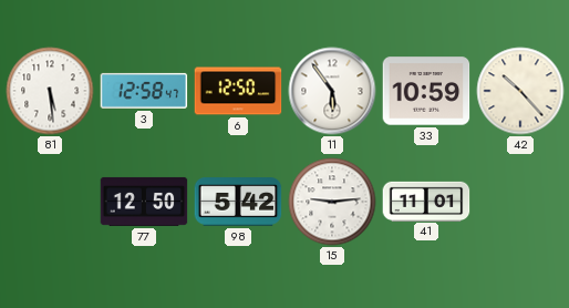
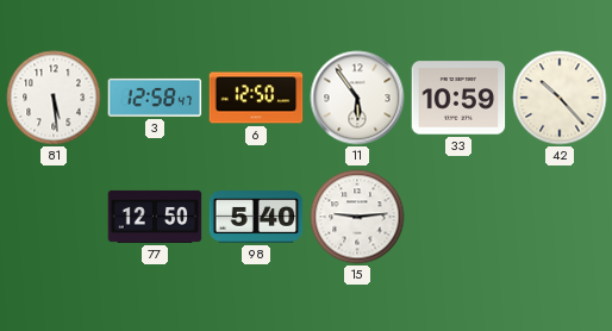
98: 5:42 -> 5:40 (256, 217)
41: 11:01 -> none (426, 201)
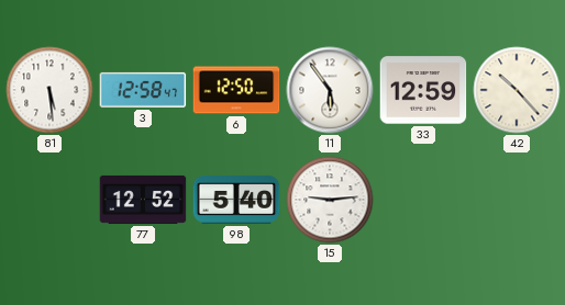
33: 10:59 -> 12:59 (423, 90)
77: 12:50 -> 12:52 (143, 200)
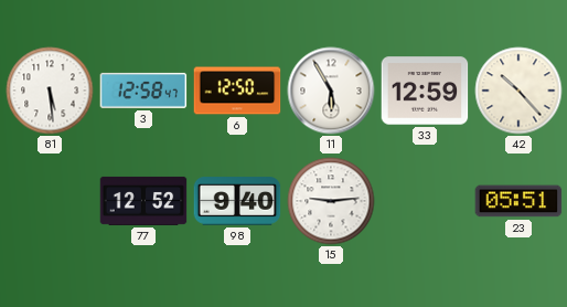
11: 5:54 -> 5:55 (331, 91)
98: 5:40 -> 9:40 (237, 201)
23: none -> 05:51 (518, 201)
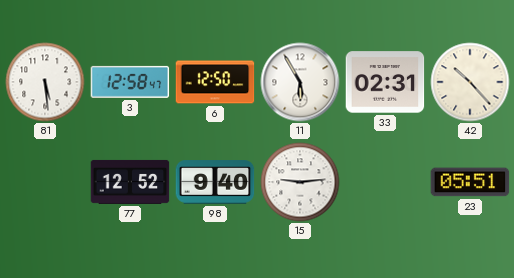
33: 12:59 -> 02:31 (385, 82)
